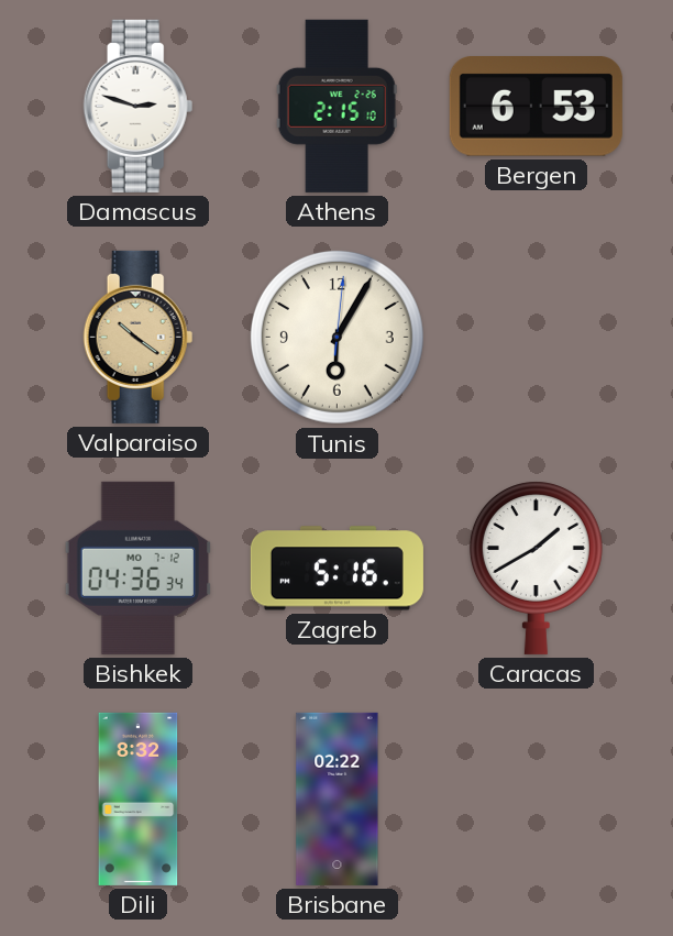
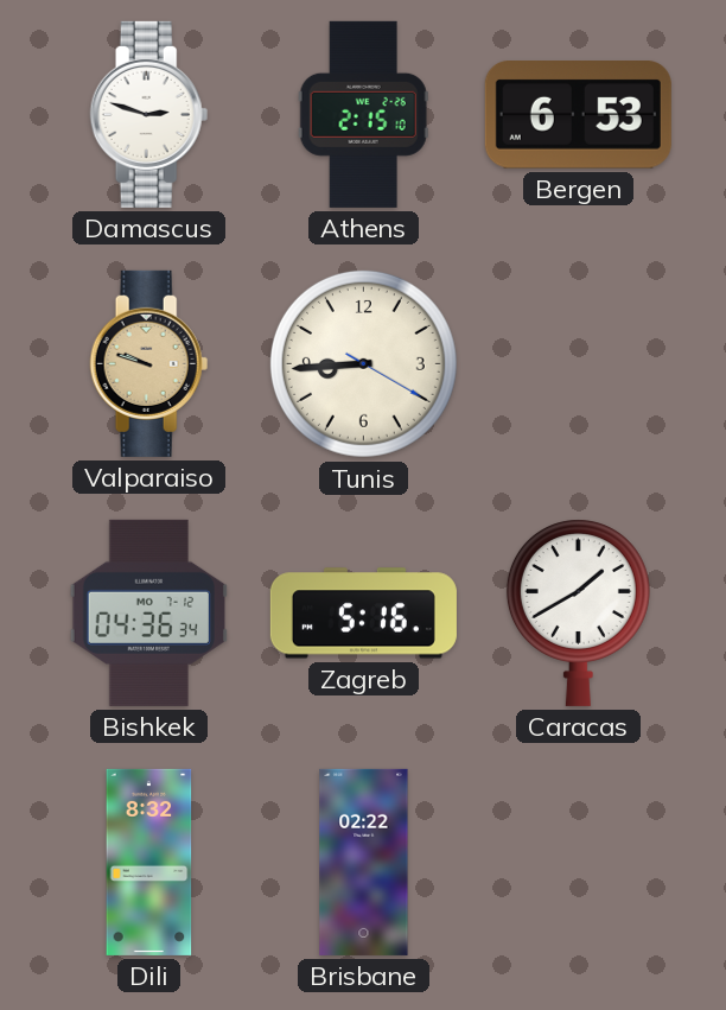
Valparaiso: 10:21 -> 9:48 (149, 363)
Tunis: 6:05 -> 8:44 (363, 363)
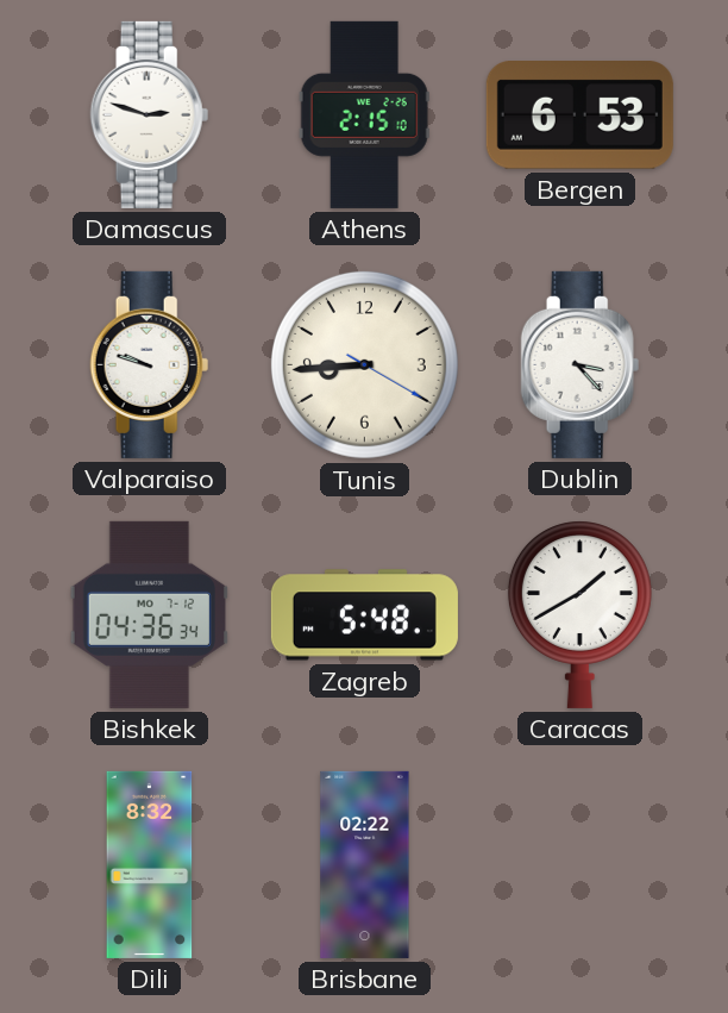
Valparaiso dial: champagne -> white (150, 364)
Dublin: none -> 3:23 (580, 364)
Zagreb: 5:16 -> 5:48 (364, 615)
